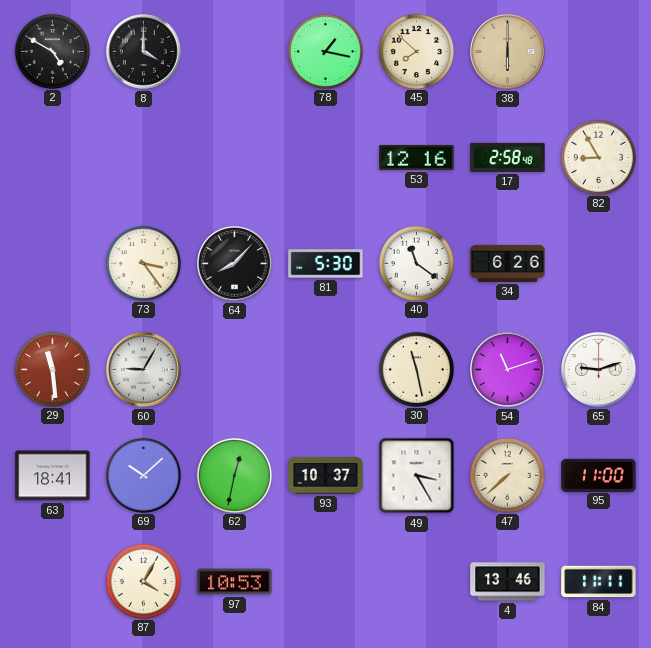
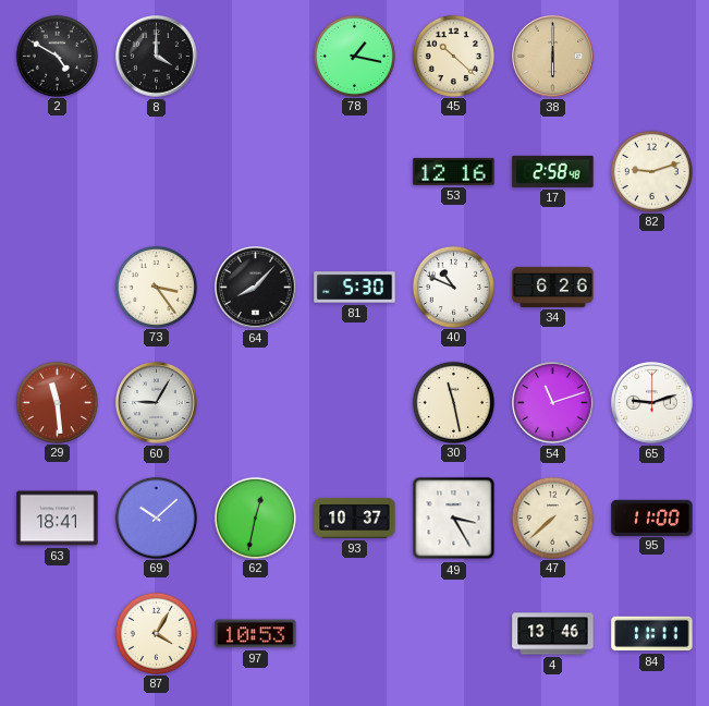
45: 7:52 -> 10:22 (453, 56)
82: 8:55 -> 9:12 (651, 171)
40: 11:21 -> 10:49 (453, 287)
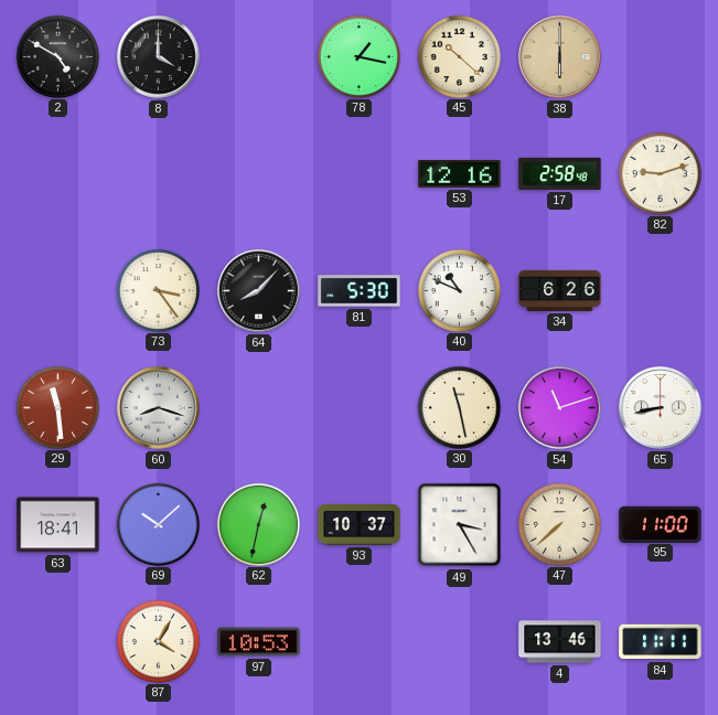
60: 9:05 -> 8:18 (159, 408)
65: 9:12 -> 8:43 (661, 408)
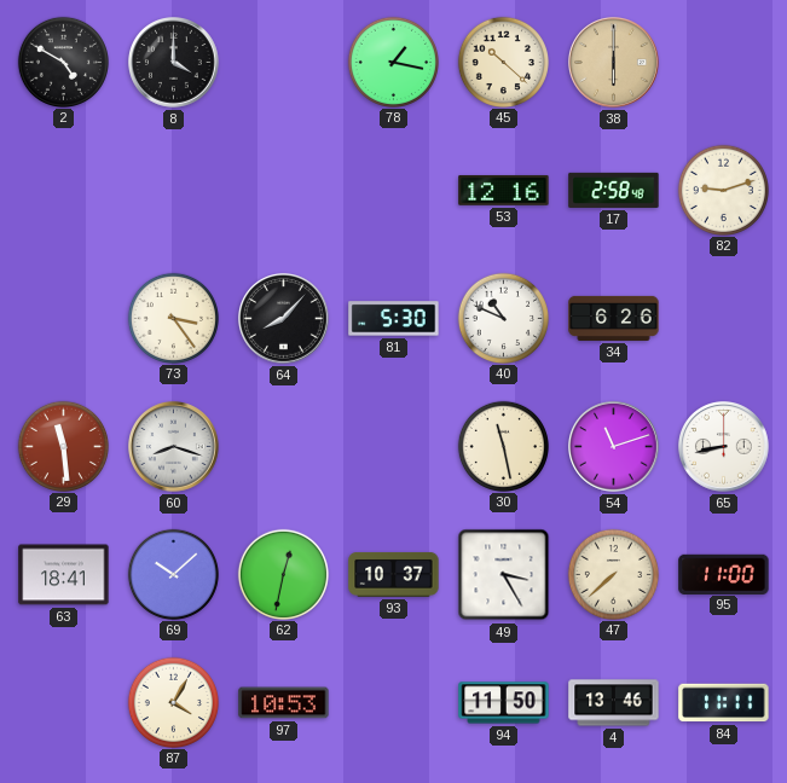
94: none -> 11:50 (504, 703)
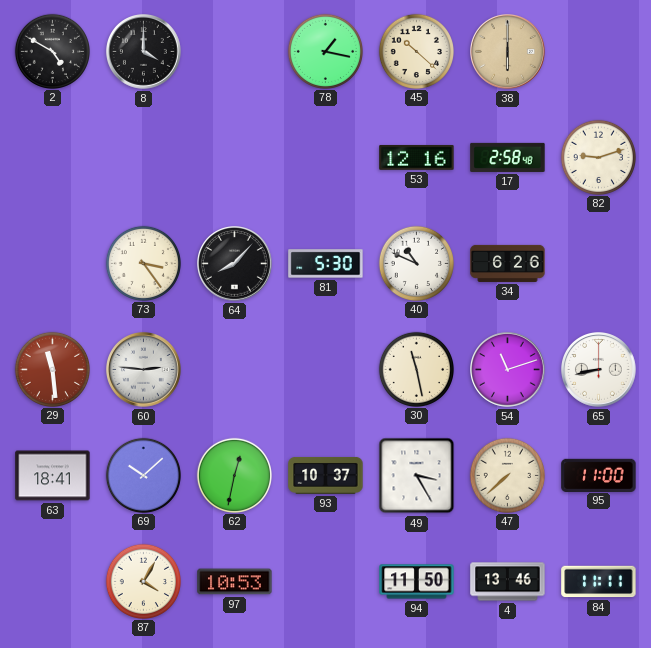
60: 8:18 -> 2:46 (144, 370)
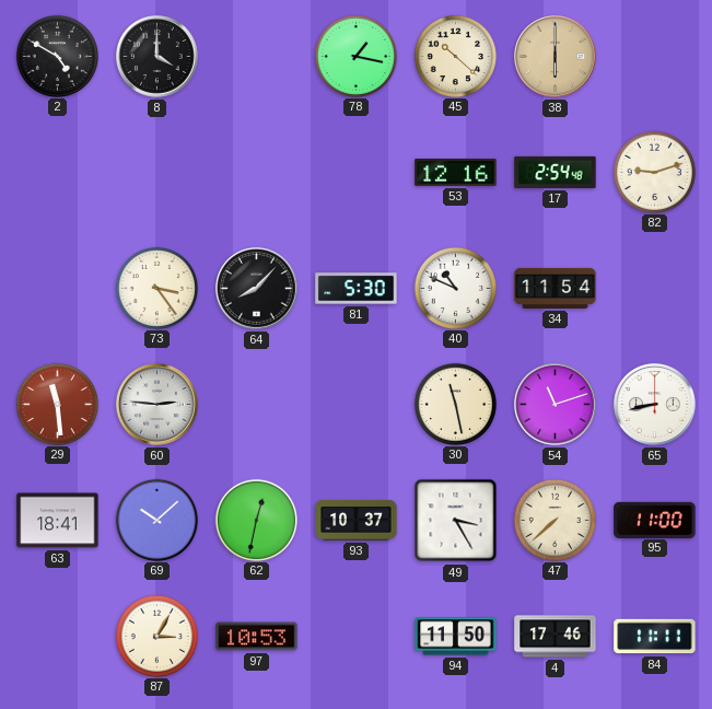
17: 2:58 -> 2:54 (556, 172)
34: 6:26 -> 11:54 (556, 288)
87: 4:05 -> 3:05 (156, 636)
4: 13:46 -> 17:46 (556, 637)
